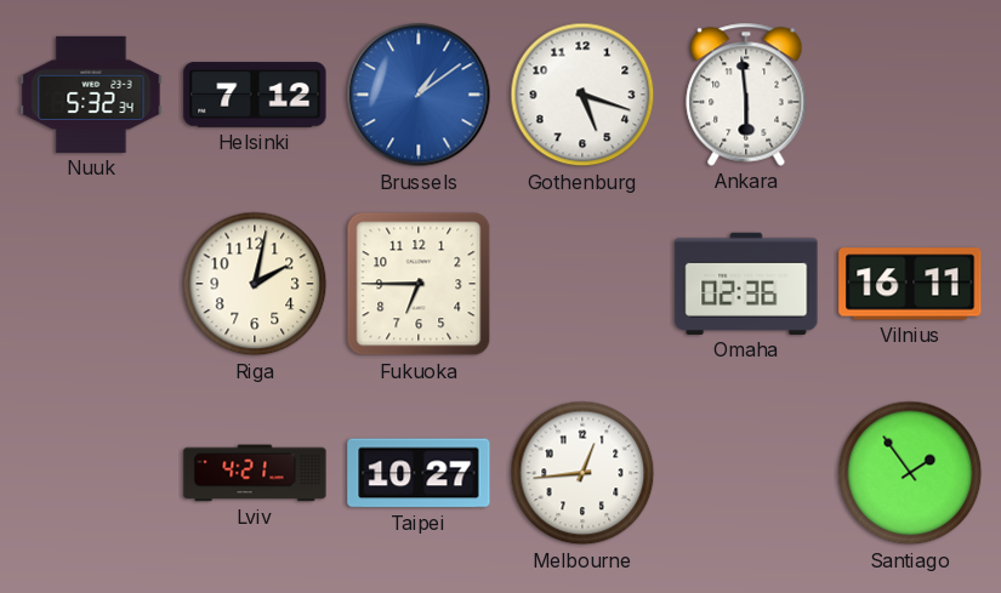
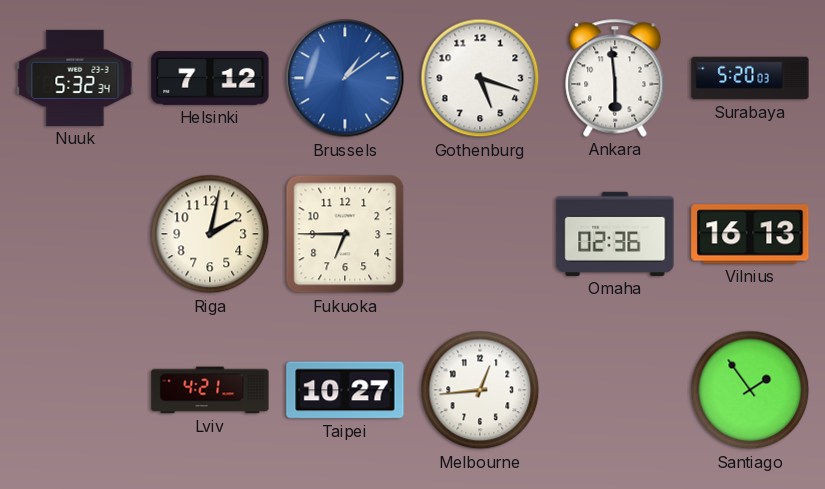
Surabaya: none -> 5:20 (750, 78)
Vilnius: 16:11 -> 16:13 (750, 234)
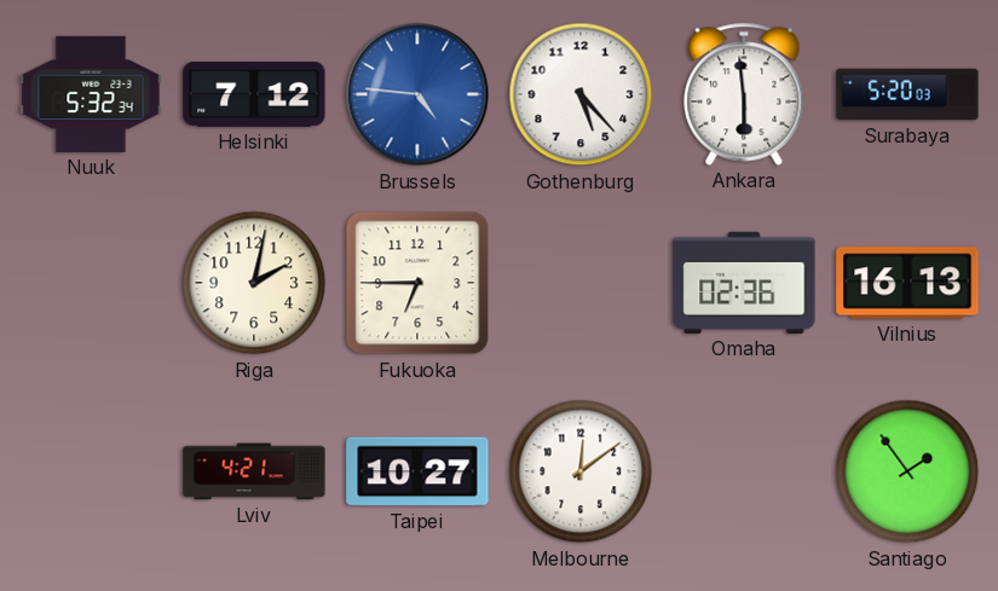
Brussels: 1:09 -> 4:46 (417, 94)
Gothenburg: 5:18 -> 5:23 (581, 94)
Melbourne: 12:44 -> 12:09 (581, 471)
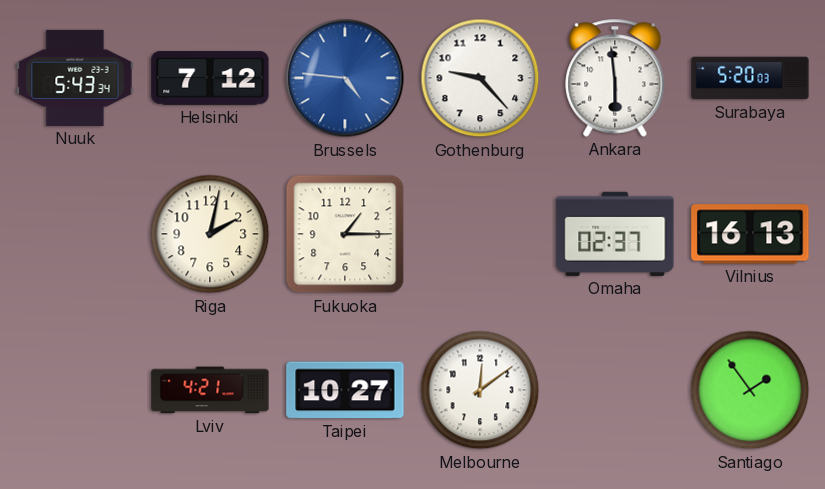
Nuuk: 5:32 -> 5:43 (75, 78)
Gothenburg: 5:23 -> 9:23 (480, 78)
Fukuoka: 6:45 -> 1:15 (345, 234)
Omaha: 02:36 -> 02:37 (615, 234)
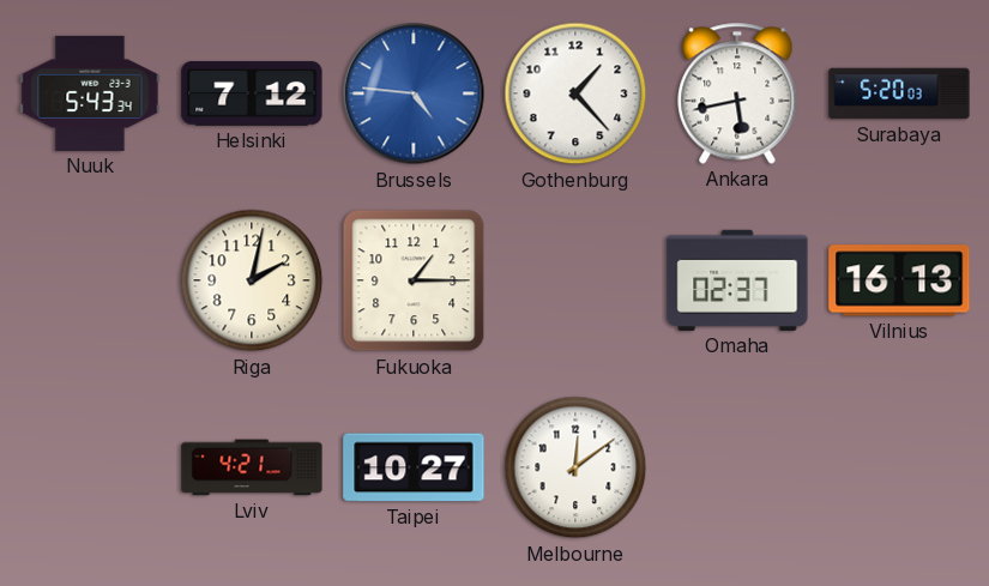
Gothenburg: 9:23 -> 1:23 (575, 93)
Ankara: 5:59 -> 5:43 (737, 93)
Santiago: 1:54 -> none (750, 390)
